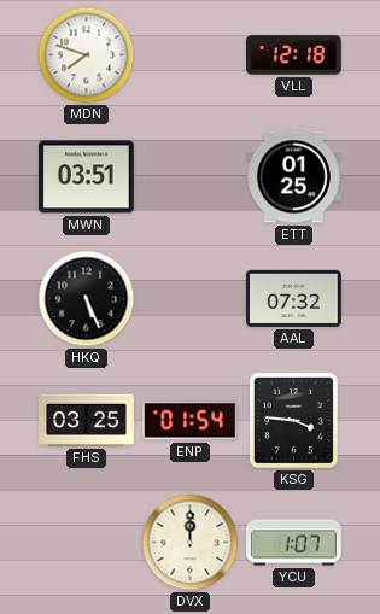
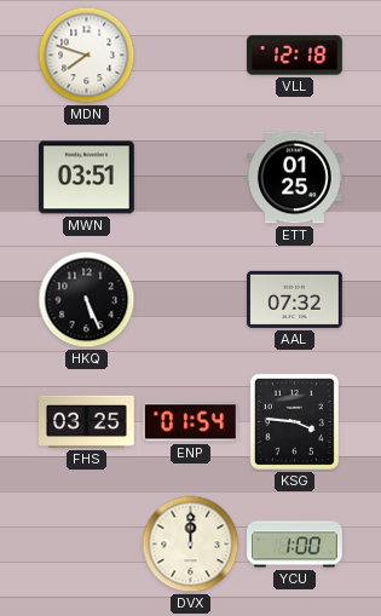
YCU: 1:07 -> 1:00 (295, 545)
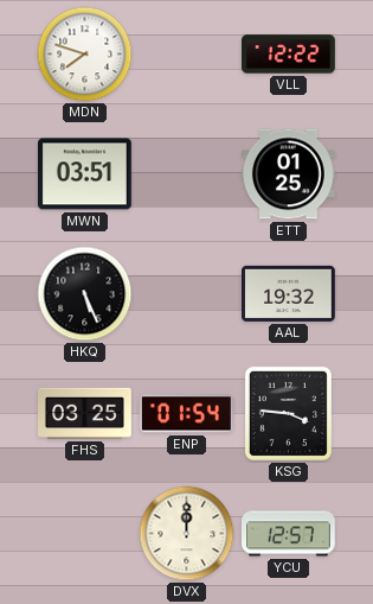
VLL: 12:18 -> 12:22 (289, 55)
AAL: 07:32 -> 19:32 (289, 293)
YCU: 1:00 -> 12:57 (289, 534)
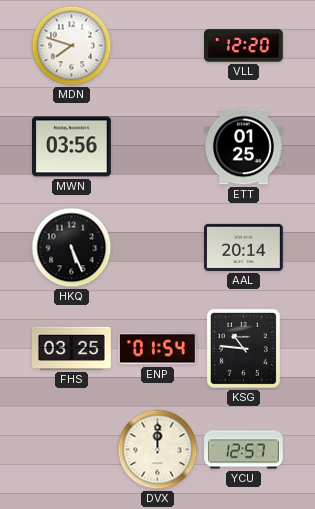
VLL: 12:22 -> 12:20 (244, 46)
MWN: 03:51 -> 03:56 (72, 147)
AAL: 19:32 -> 20:14 (244, 247)
KSG: 3:46 -> 10:46 (243, 348)
